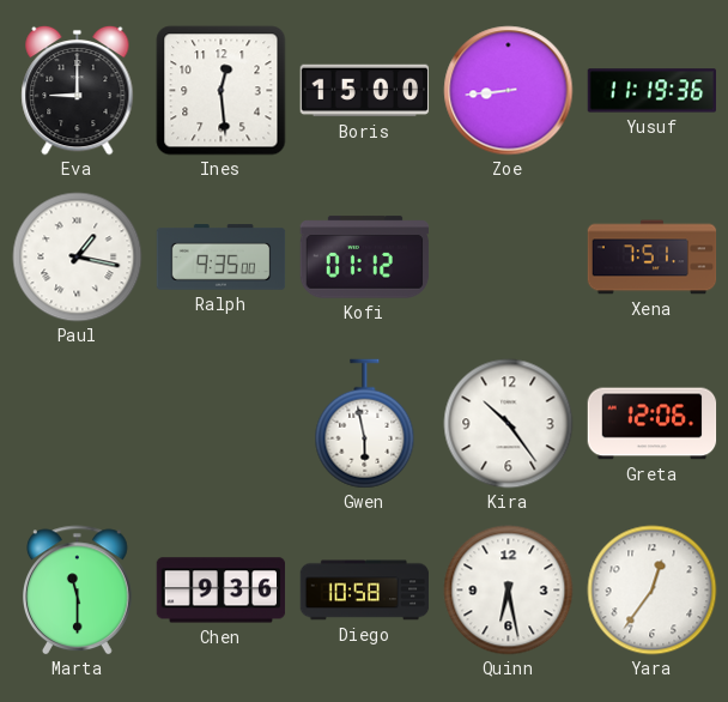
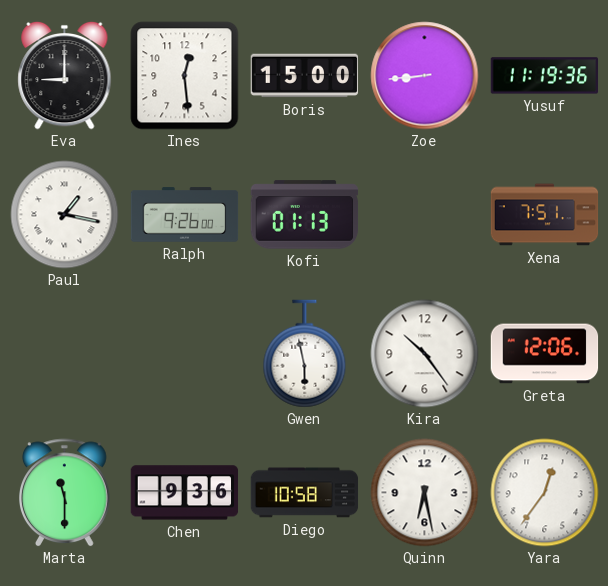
Ralph: 9:35 -> 9:26 (185, 215)
Kofi: 01:12 -> 01:13 (305, 215)
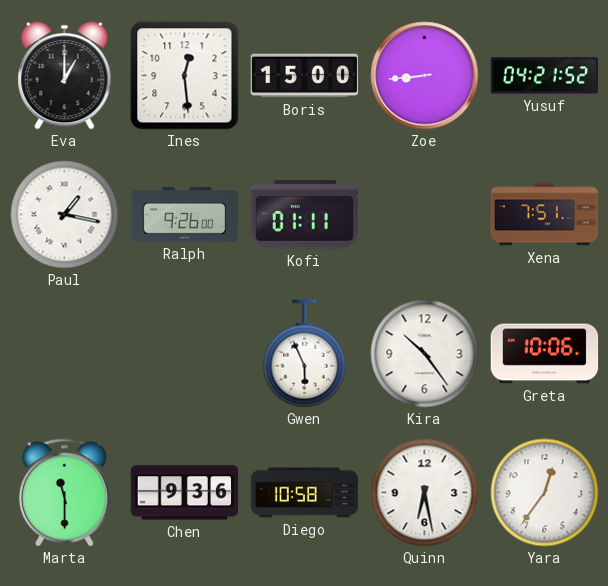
Eva: 9:00 -> 1:00 (65, 75)
Yusuf: 11:19 -> 04:21 (545, 76)
Kofi: 01:13 -> 01:11 (305, 215)
Gwen: 5:58 -> 5:56 (305, 354)
Greta: 12:06 -> 10:06 (545, 354)
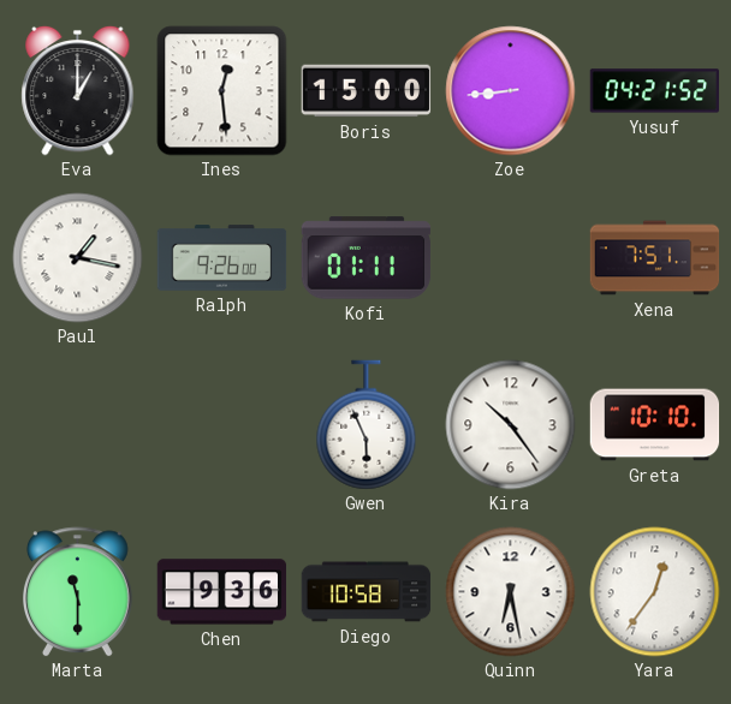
Greta: 10:06 -> 10:10 (655, 425)
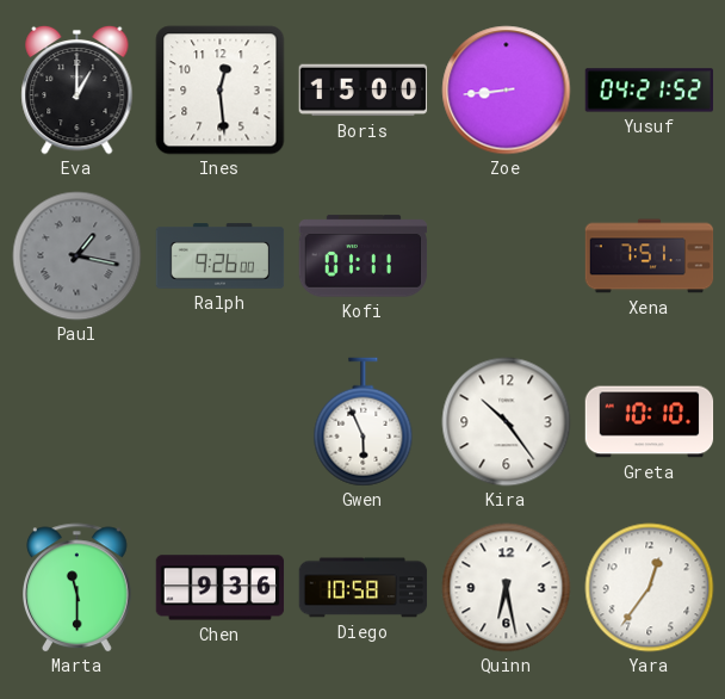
Paul dial: white -> grey (78, 256)
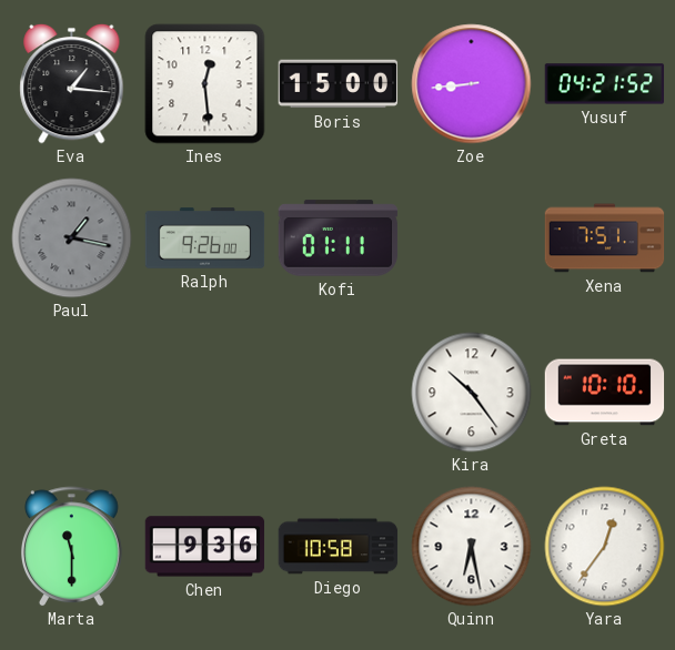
Eva: 1:00 -> 1:16 (72, 83)
Gwen: 5:56 -> none (364, 422)
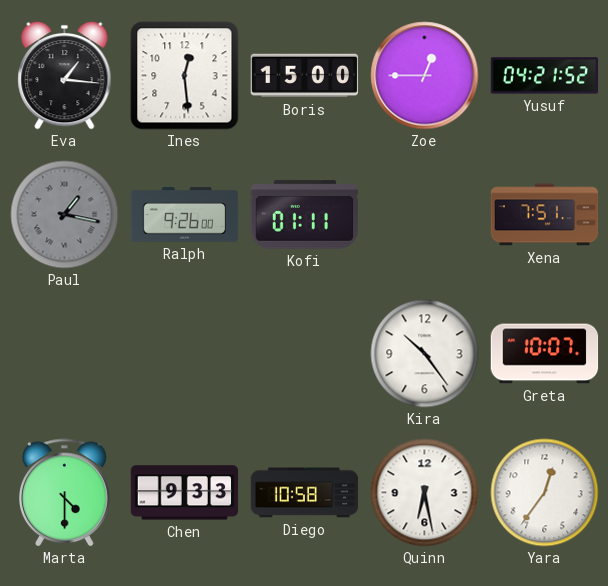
Zoe: 8:44 -> 12:45 (425, 76)
Greta: 10:10 -> 10:07 (545, 354)
Marta: 11:30 -> 4:30 (65, 493)
Chen: 9:36 -> 9:33 (185, 493)
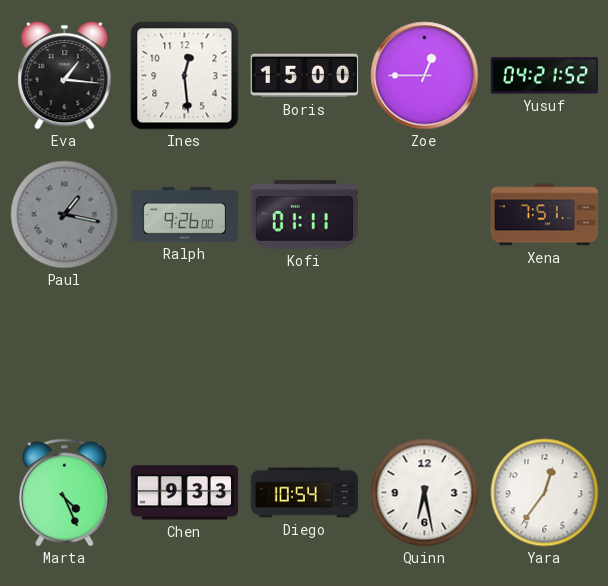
Kira: 10:24 -> none (425, 354)
Greta: 10:07 -> none (545, 354)
Marta: 4:30 -> 4:26 (65, 493)
Diego: 10:58 -> 10:54 (305, 493)
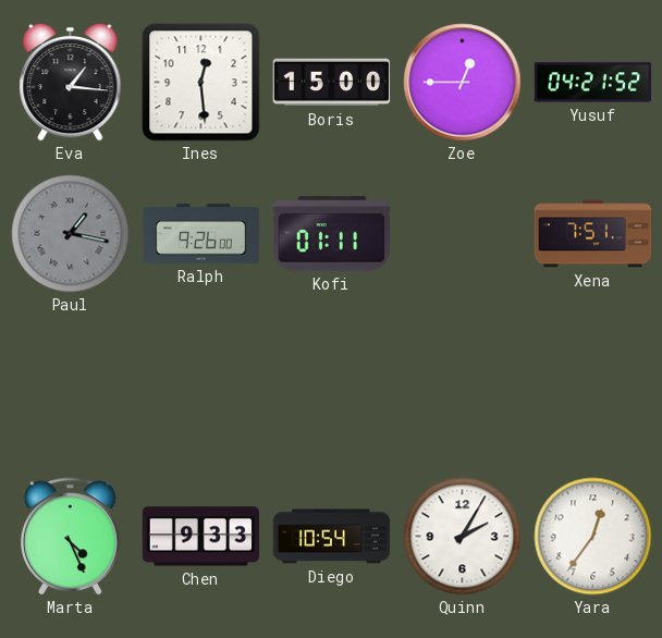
Quinn: 6:28 -> 2:05 (463, 537)
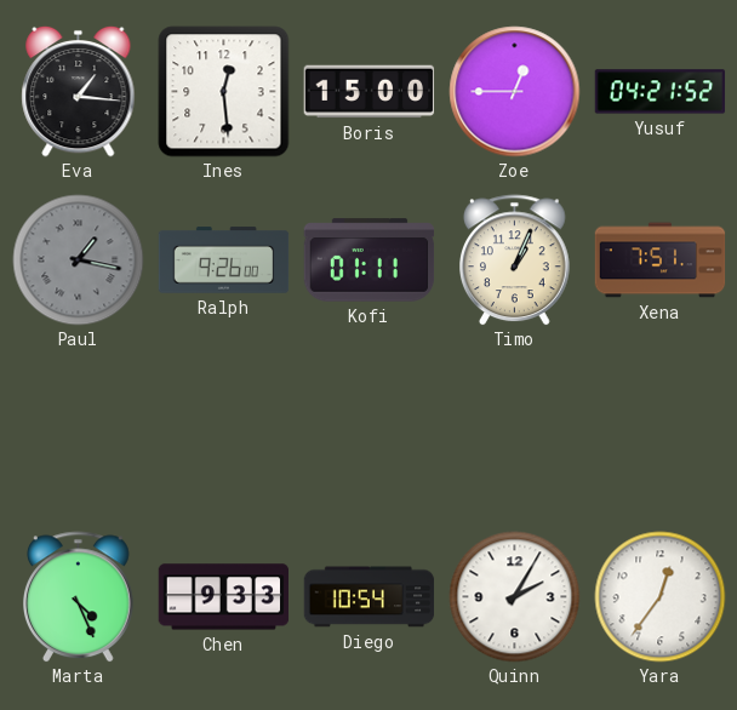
Timo: none -> 1:04 (515, 260)
